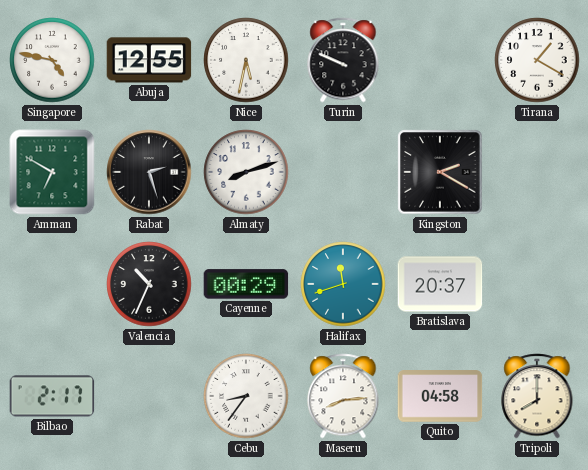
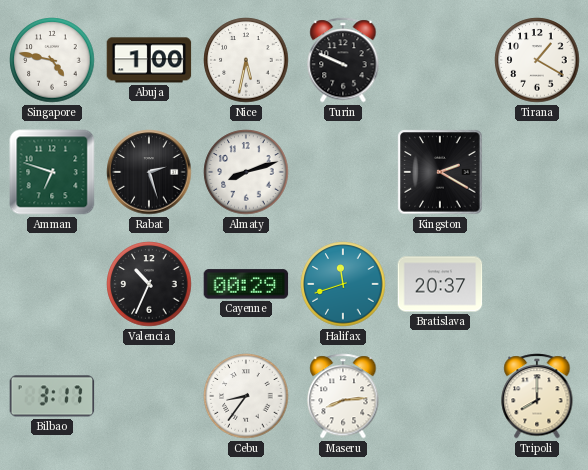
Abuja: 12:55 -> 1:00 (149, 60)
Amman: 6:50 -> 6:48 (52, 172)
Bilbao: 2:17 -> 3:17 (52, 396)
Quito: 04:58 -> none (440, 396)
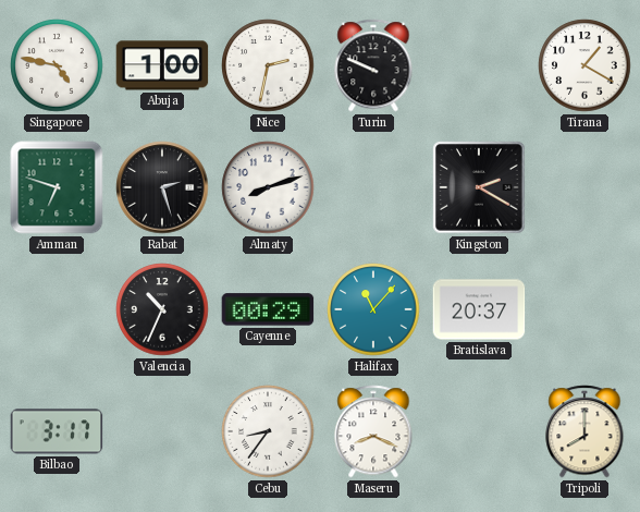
Nice: 5:32 -> 2:32 (268, 65)
Halifax: 11:42 -> 11:07 (373, 309)
Maseru: 8:14 -> 8:19 (373, 431)
